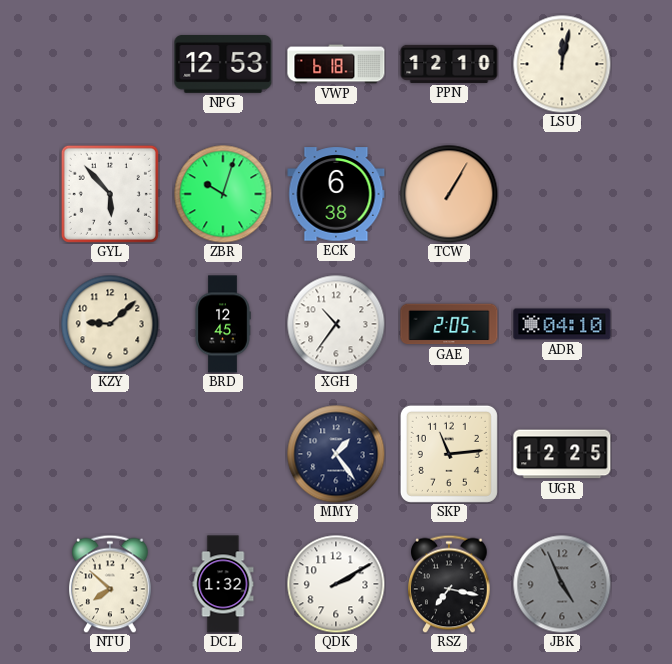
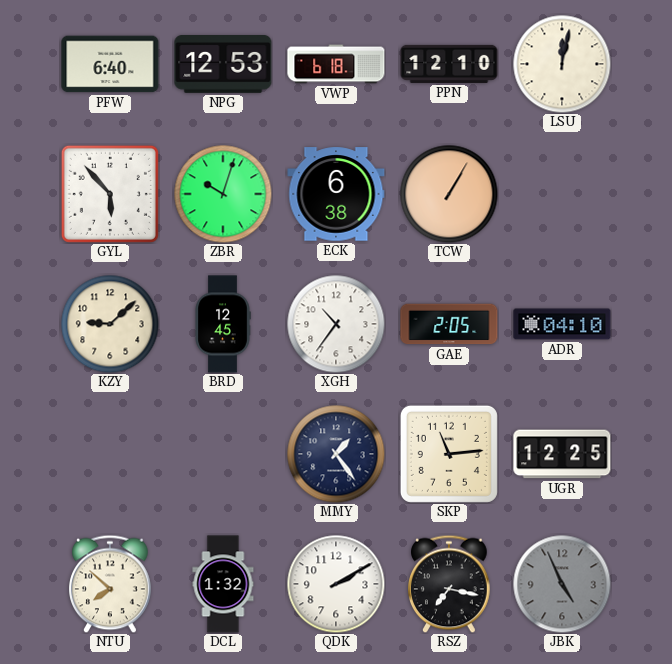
PFW: none -> 6:40 (110, 64)
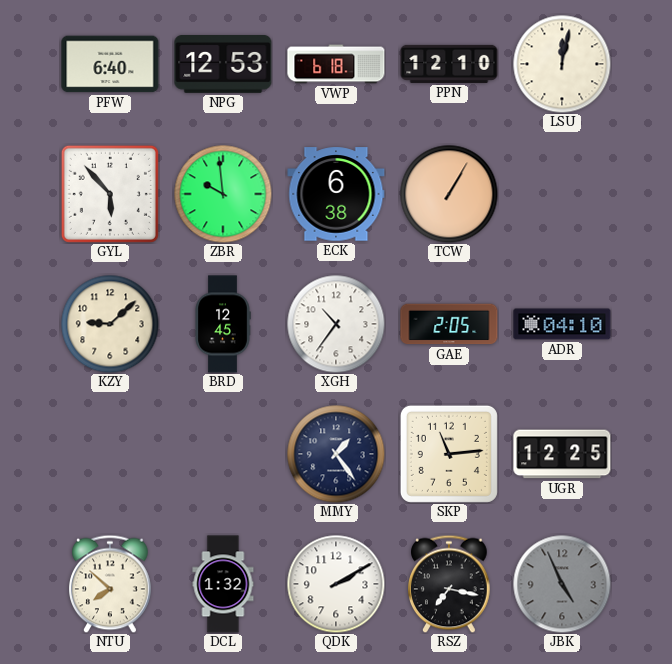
ZBR: 10:03 -> 9:59 (223, 194)
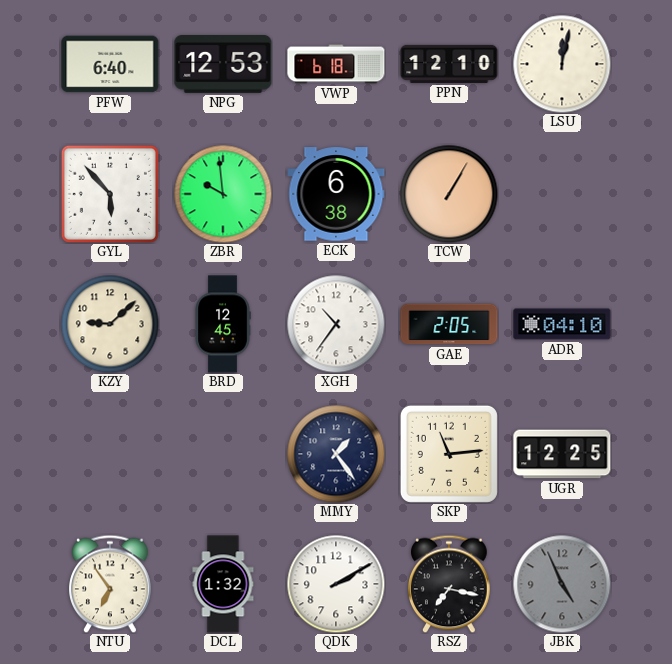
NTU: 7:52 -> 6:54 (111, 584)
